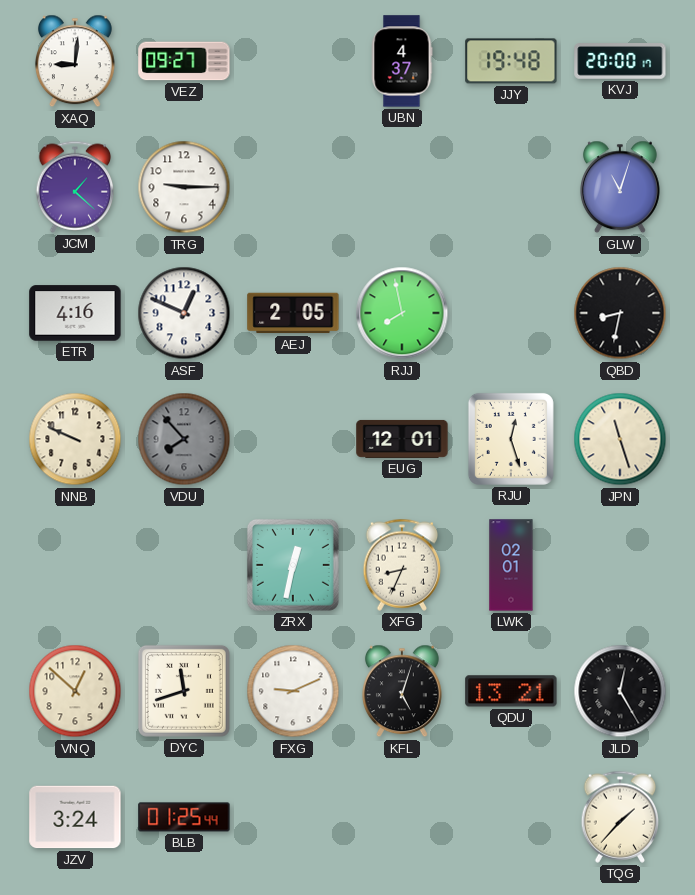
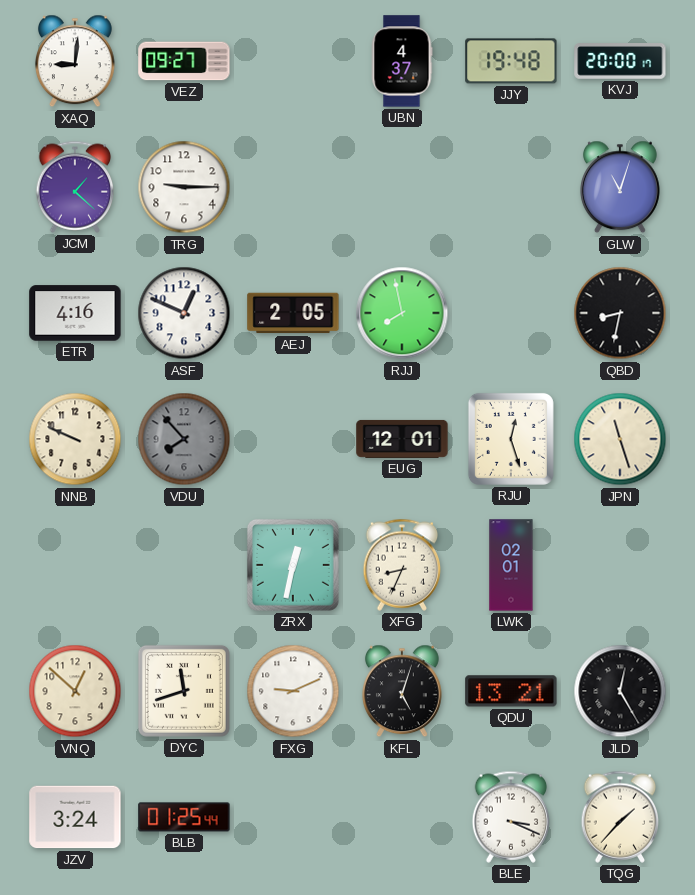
BLE: none -> 3:19 (511, 817)
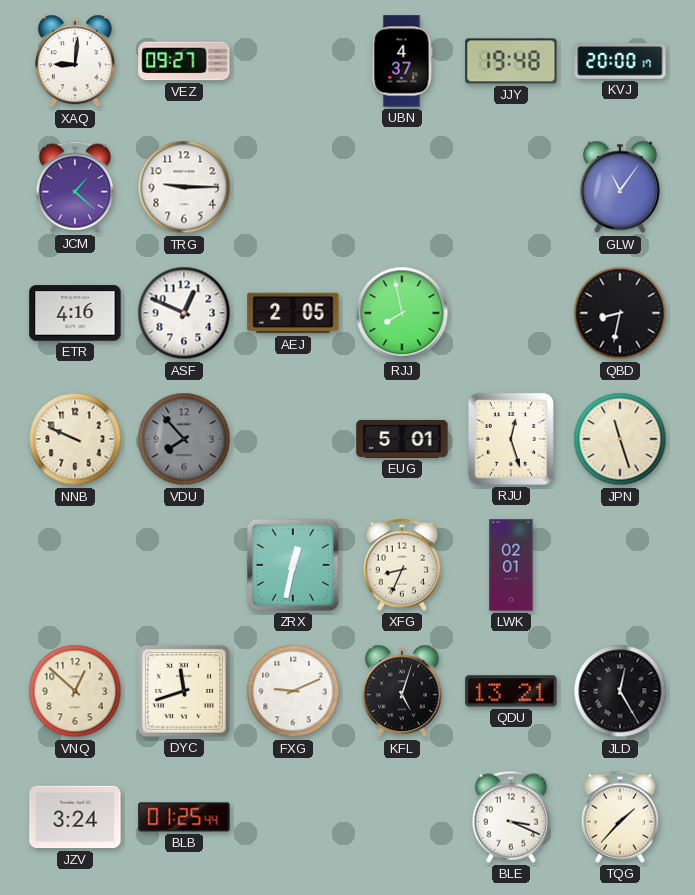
GLW: 11:03 -> 11:06 (620, 187)
EUG: 12:01 -> 5:01 (402, 439)
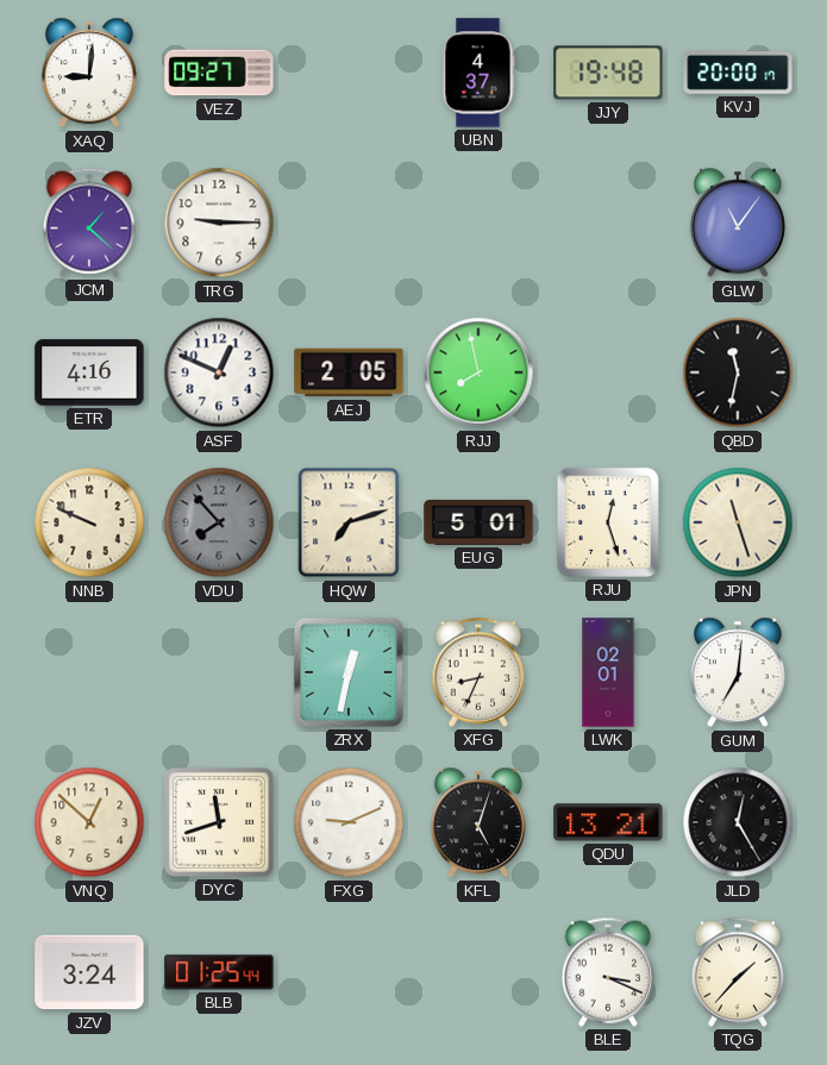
QBD: 8:32 -> 11:32 (738, 372)
HQW: none -> 7:12 (349, 522)
GUM: none -> 7:01 (738, 672)
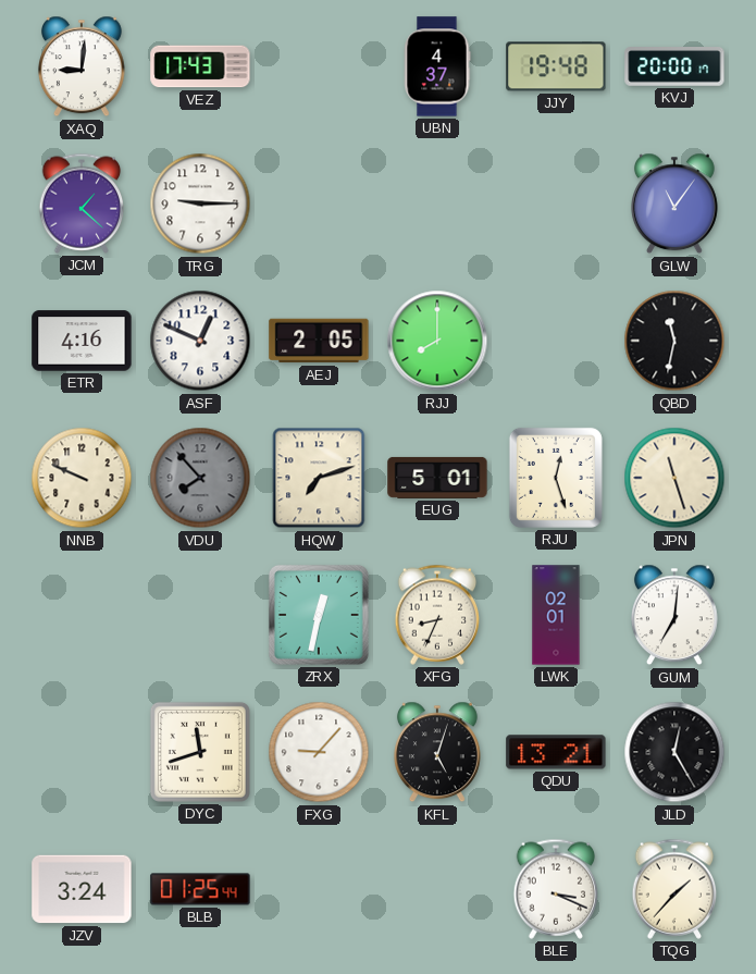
VEZ: 09:27 -> 17:43 (200, 66)
RJJ: 7:58 -> 8:00 (437, 341)
VNQ: 12:52 -> none (89, 822)
FXG: 9:11 -> 9:07 (319, 752)
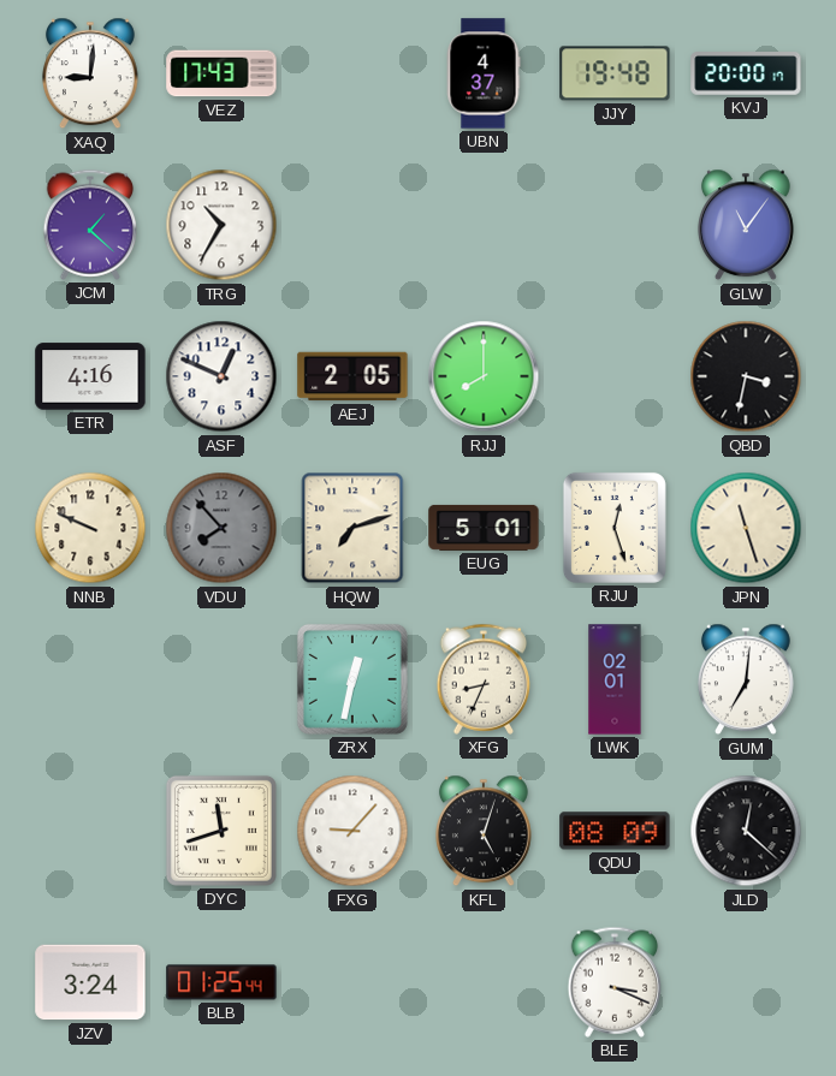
TRG: 9:15 -> 10:35 (221, 225)
QBD: 11:32 -> 3:32 (746, 376)
QDU: 13:21 -> 08:09 (615, 831)
JLD: 12:25 -> 12:22 (746, 831)
TQG: 1:37 -> none (674, 889)
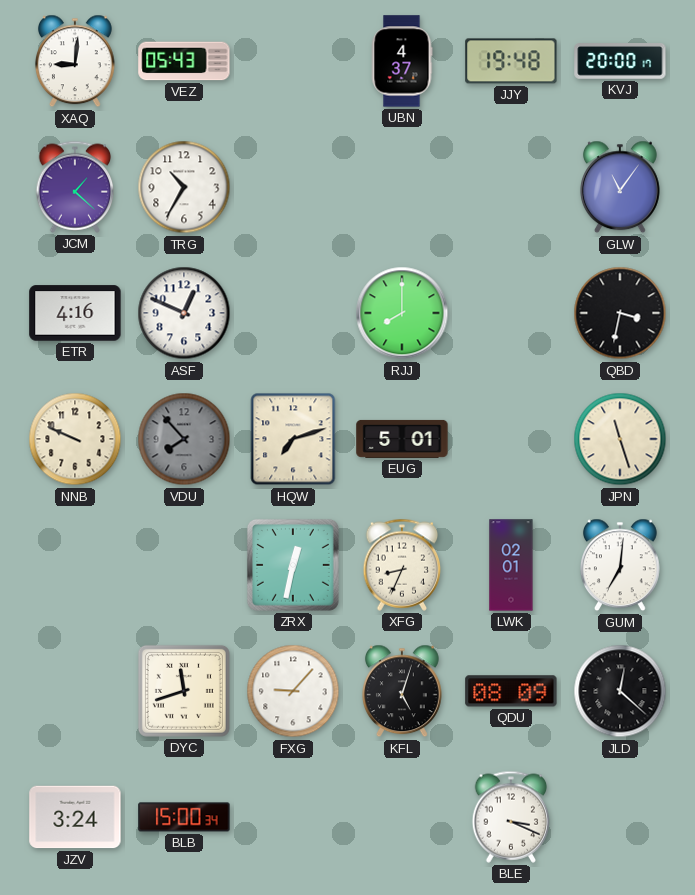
VEZ: 17:43 -> 05:43 (184, 61)
AEJ: 2:05 -> none (352, 376)
RJU: 12:27 -> none (615, 528)
BLB: 01:25 -> 15:00 (184, 817)
